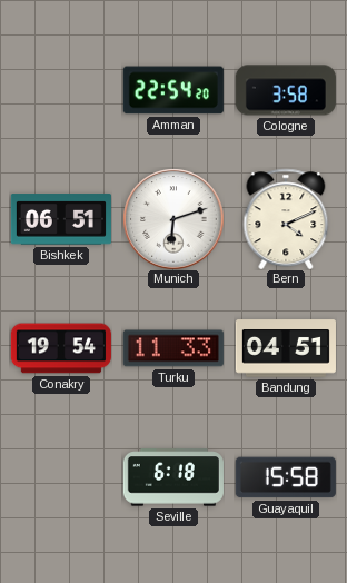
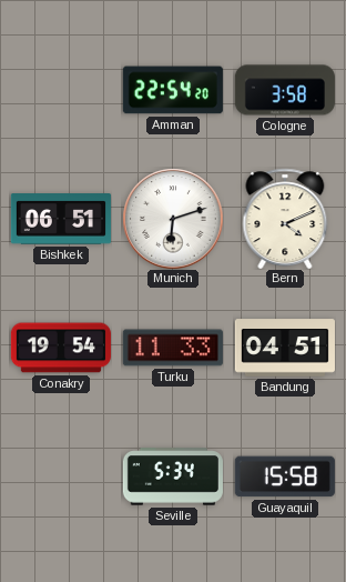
Seville: 6:18 -> 5:34 (173, 476)
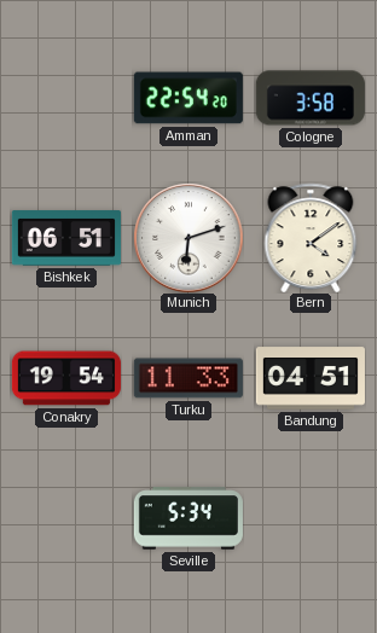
Bern: 4:11 -> 4:09 (311, 238)
Guayaquil: 15:58 -> none (285, 476)
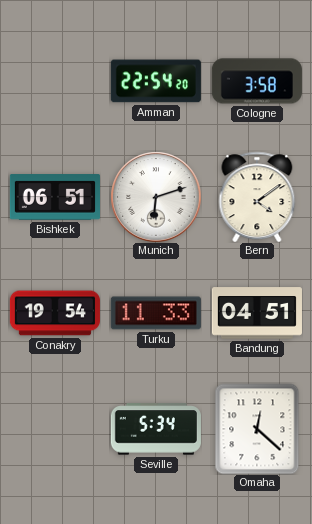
Omaha: none -> 12:22 (257, 429)
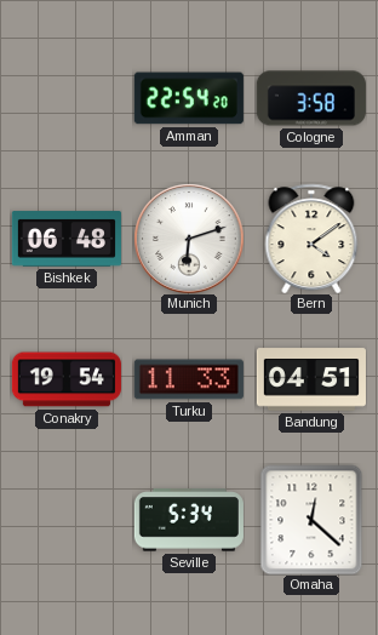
Bishkek: 06:51 -> 06:48 (67, 239)
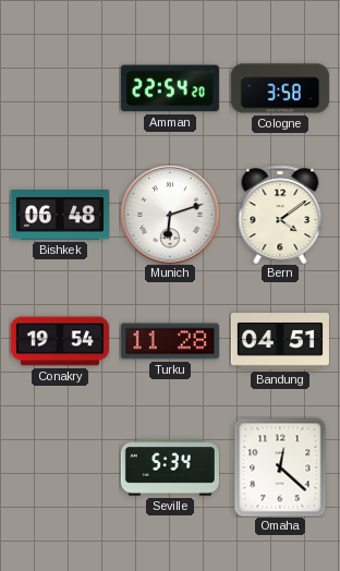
Turku: 11:33 -> 11:28 (170, 341)
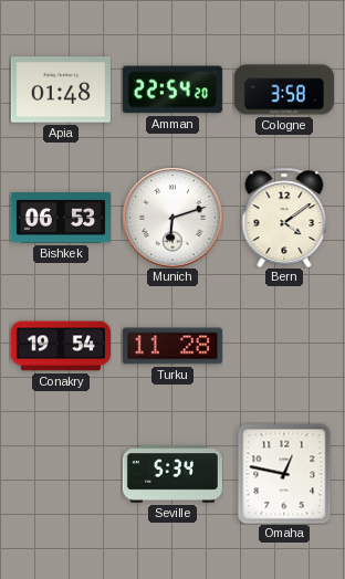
Apia: none -> 01:48 (61, 90)
Bishkek: 06:48 -> 06:53 (61, 218)
Bandung: 04:51 -> none (280, 341)
Omaha: 12:22 -> 12:47 (284, 474)
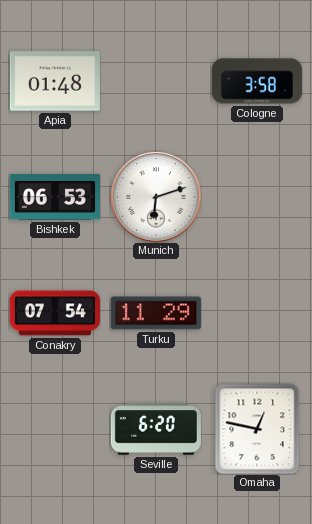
Amman: 22:54 -> none (172, 90)
Bern: 4:09 -> none (284, 218)
Conakry: 19:54 -> 07:54 (55, 313)
Turku: 11:28 -> 11:29 (156, 313)
Seville: 5:34 -> 6:20 (156, 429)
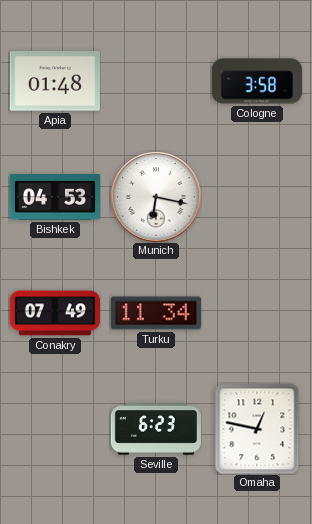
Bishkek: 06:53 -> 04:53 (55, 197)
Munich: 6:12 -> 6:17 (156, 197)
Conakry: 07:54 -> 07:49 (55, 313)
Turku: 11:29 -> 11:34 (156, 313)
Seville: 6:20 -> 6:23 (156, 429)
